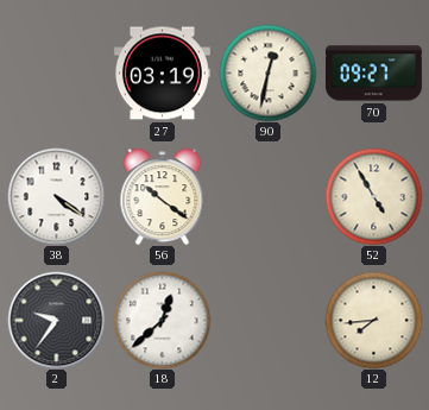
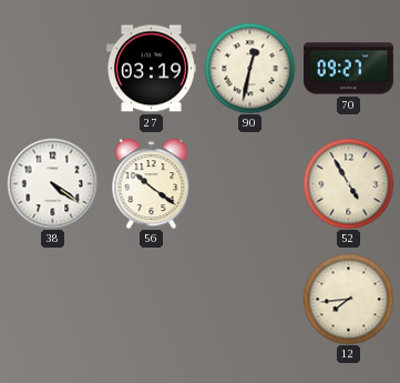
2: 9:36 -> none (56, 320)
18: 12:38 -> none (162, 320)
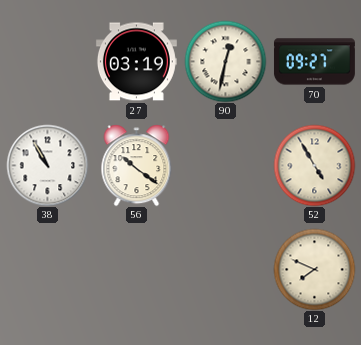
38: 4:21 -> 10:55 (47, 165)
12: 7:44 -> 7:49 (314, 269)
